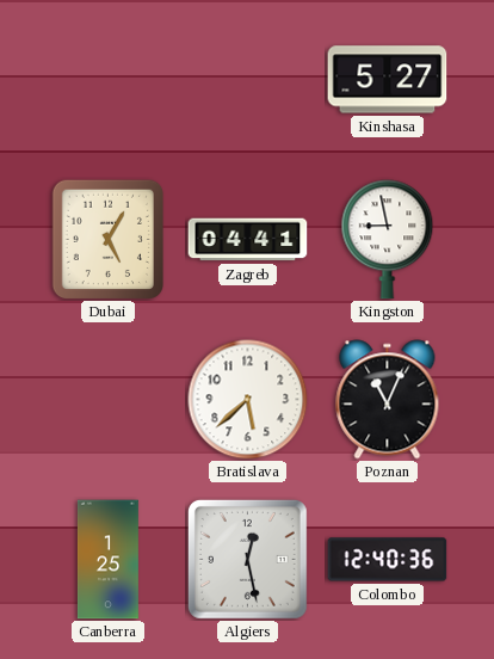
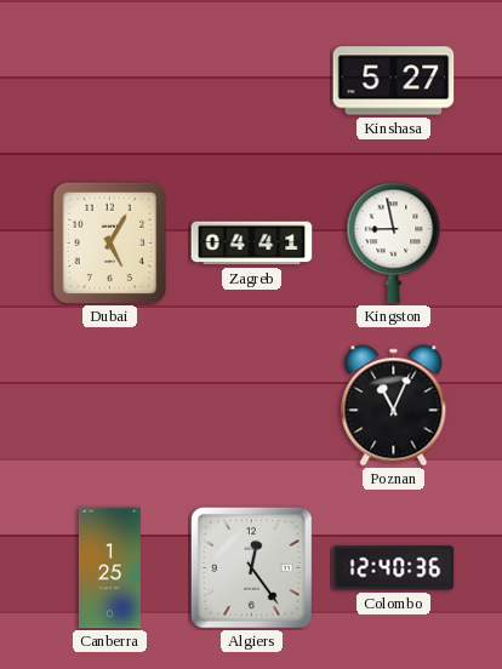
Bratislava: 5:38 -> none (248, 400)
Algiers: 12:28 -> 12:24 (251, 567)
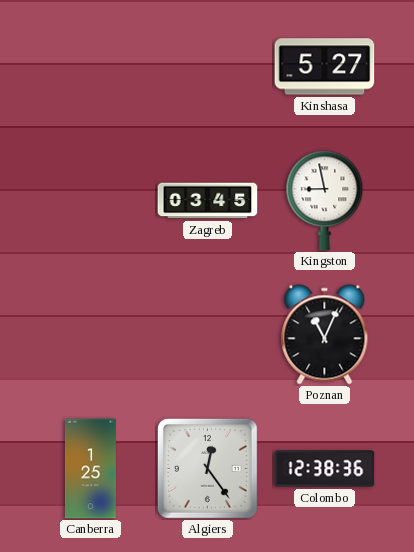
Dubai: 5:05 -> none (109, 242)
Zagreb: 04:41 -> 03:45 (208, 201)
Colombo: 12:40 -> 12:38 (325, 469)
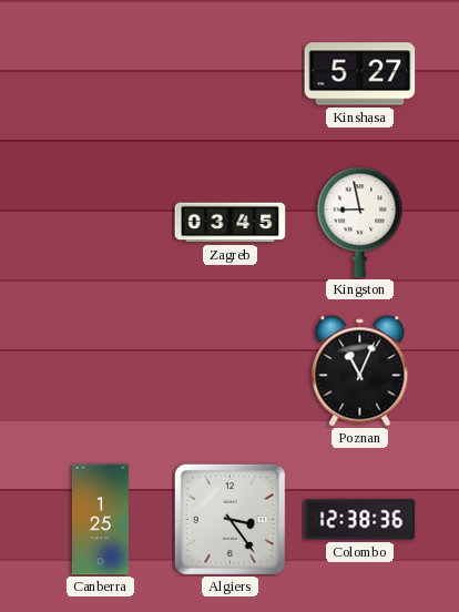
Algiers: 12:24 -> 3:24 (229, 519)
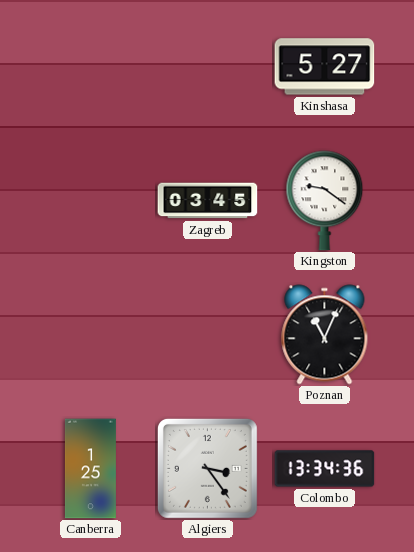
Kingston: 8:58 -> 9:21 (325, 201)
Colombo: 12:38 -> 13:34 (325, 469)
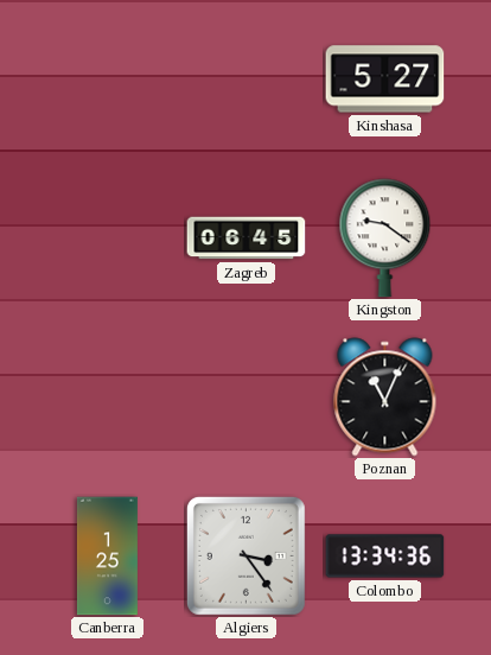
Zagreb: 03:45 -> 06:45 (247, 239)
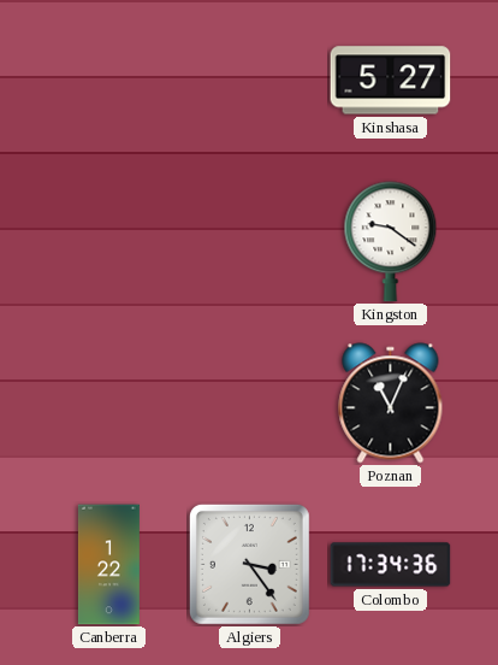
Zagreb: 06:45 -> none (247, 239)
Canberra: 1:25 -> 1:22 (108, 565)
Colombo: 13:34 -> 17:34 (391, 565)
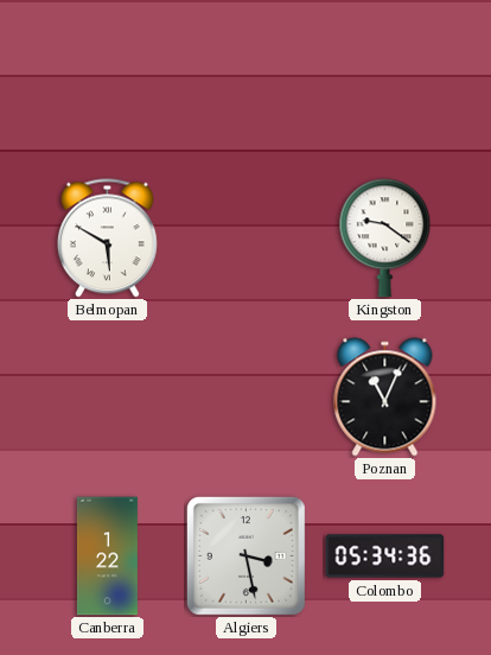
Kinshasa: 5:27 -> none (391, 81)
Belmopan: none -> 5:50 (107, 239)
Algiers: 3:24 -> 3:28 (245, 555)
Colombo: 17:34 -> 05:34 (385, 557)
